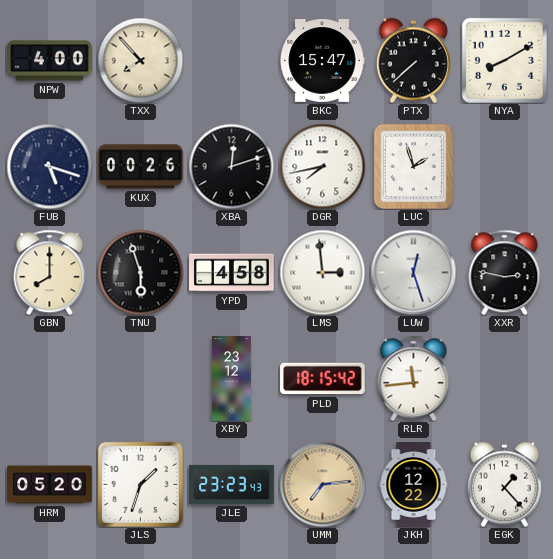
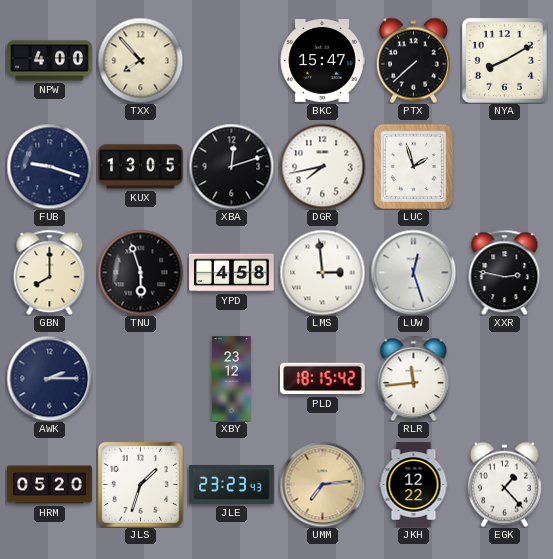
FUB: 5:18 -> 9:18 (49, 166)
KUX: 00:26 -> 13:05 (141, 167)
AWK: none -> 2:15 (49, 378)
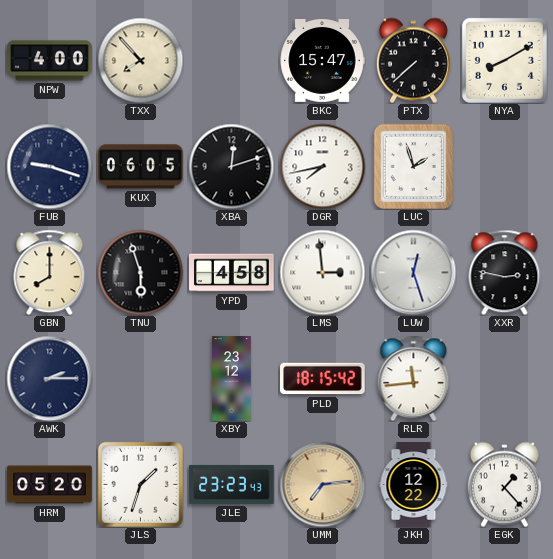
KUX: 13:05 -> 06:05 (141, 167)
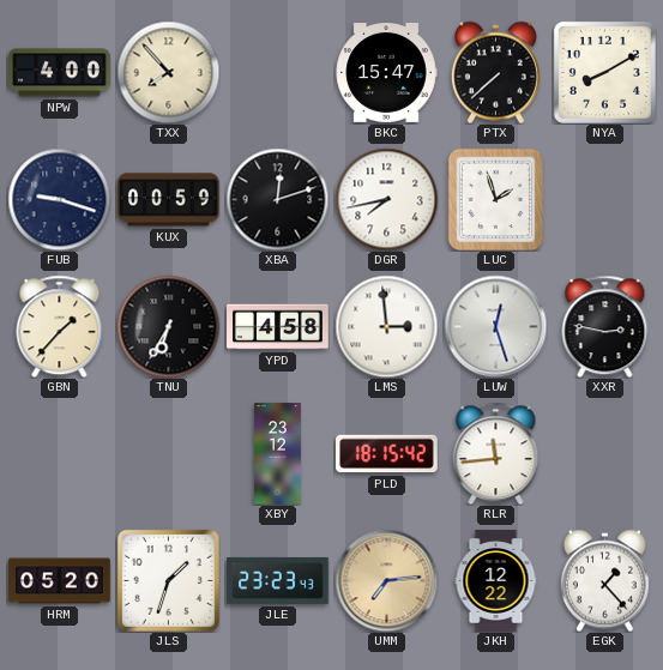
KUX: 06:05 -> 00:59 (169, 200)
GBN: 8:00 -> 1:37 (60, 326)
TNU: 5:57 -> 6:35 (168, 326)
AWK: 2:15 -> none (49, 378)
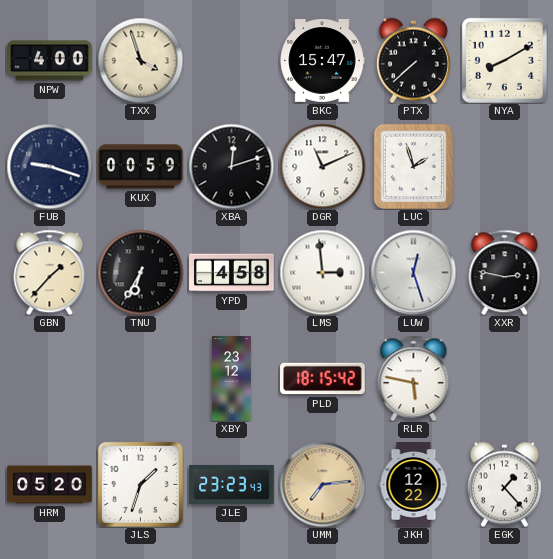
TXX: 7:53 -> 3:57 (140, 60)
DGR: 7:43 -> 11:11 (322, 166)
RLR: 11:44 -> 5:47 (414, 378)
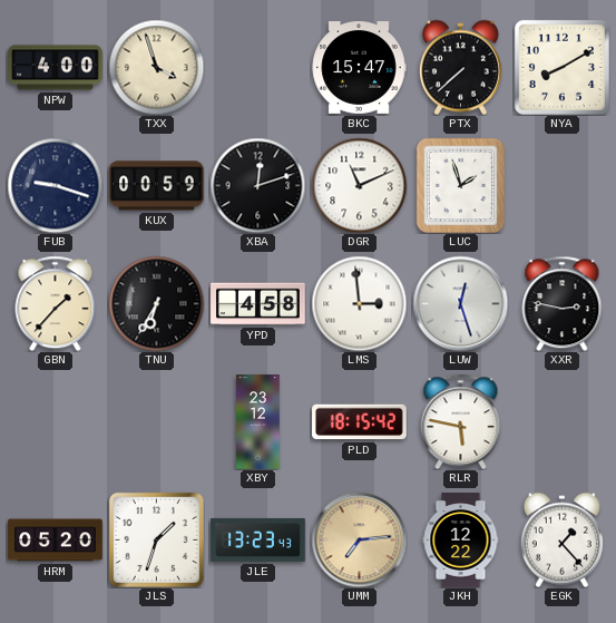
JLE: 23:23 -> 13:23 (258, 539)
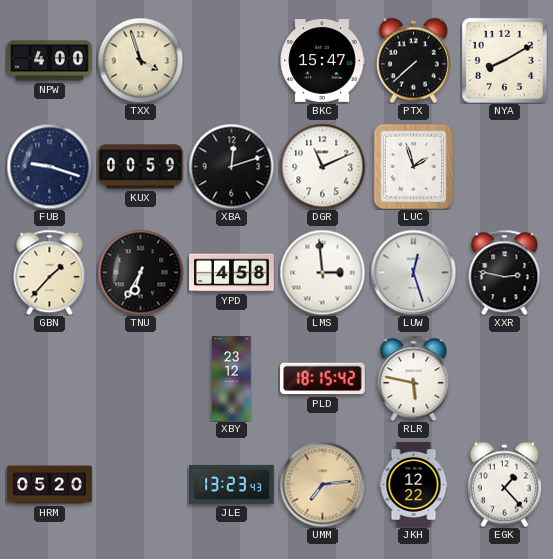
JLS: 1:33 -> none (156, 539)
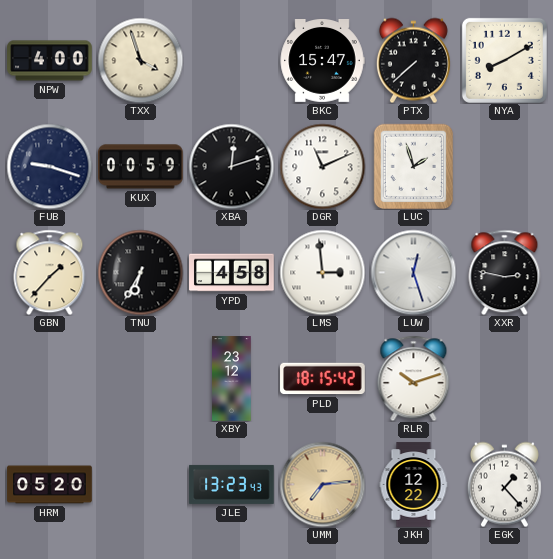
RLR: 5:47 -> 10:12 (414, 378)
